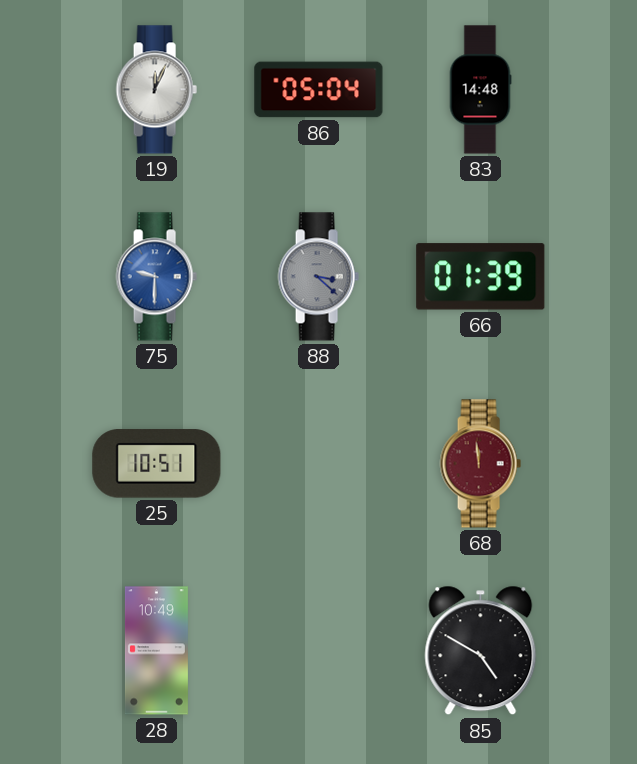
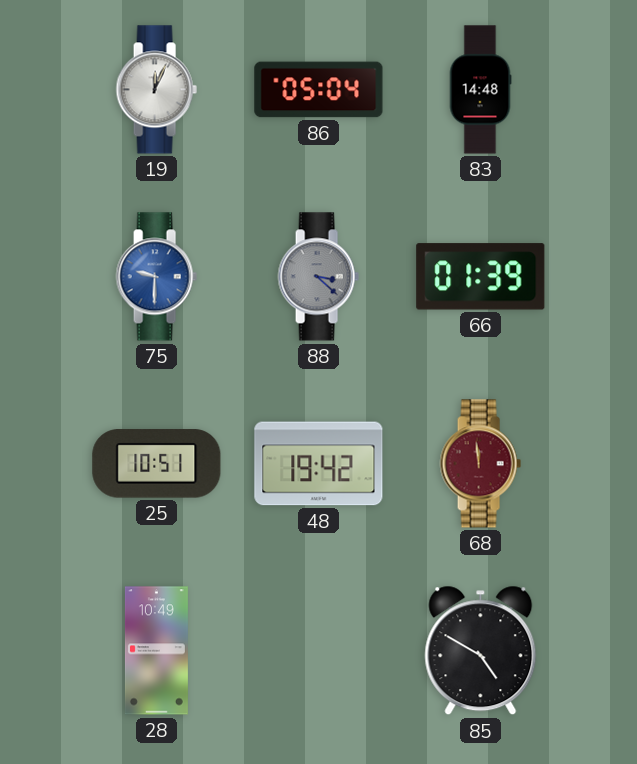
48: none -> 19:42 (319, 464)
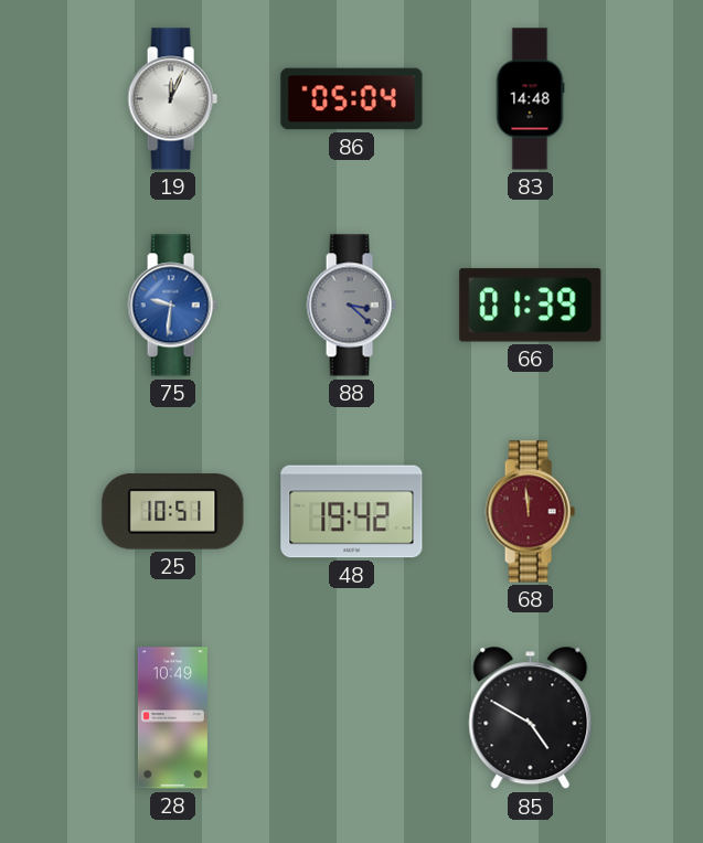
75: 9:30 -> 9:31 (172, 306)
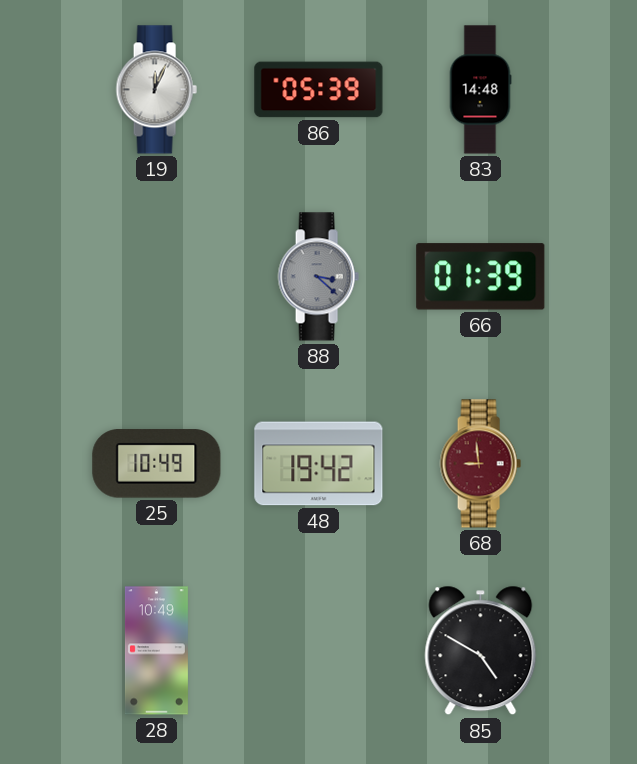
86: 05:04 -> 05:39 (319, 90)
75: 9:31 -> none (172, 306)
25: 10:51 -> 10:49 (157, 464)
68: 11:59 -> 8:59 (480, 464)
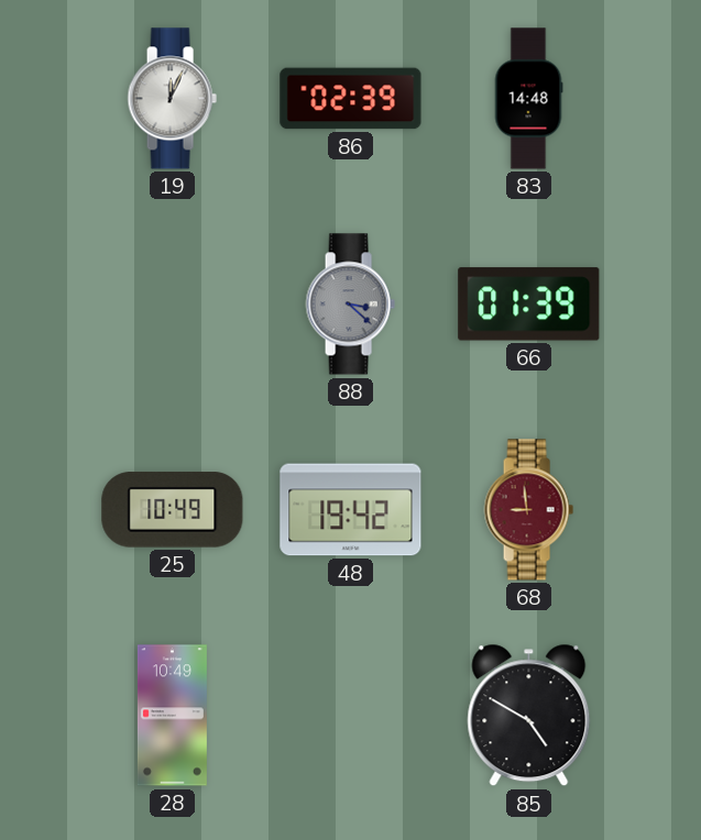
86: 05:39 -> 02:39 (351, 99)
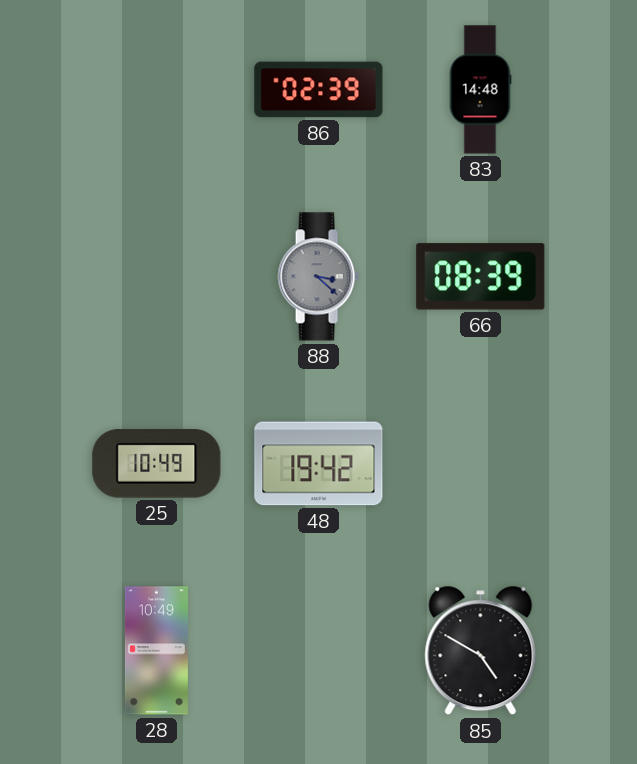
19: 12:04 -> none (172, 99)
66: 01:39 -> 08:39 (481, 277)
68: 8:59 -> none (528, 510)
